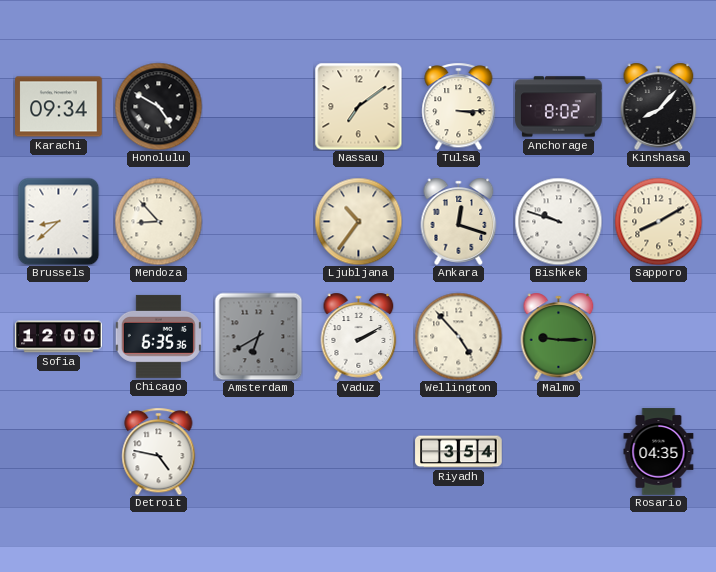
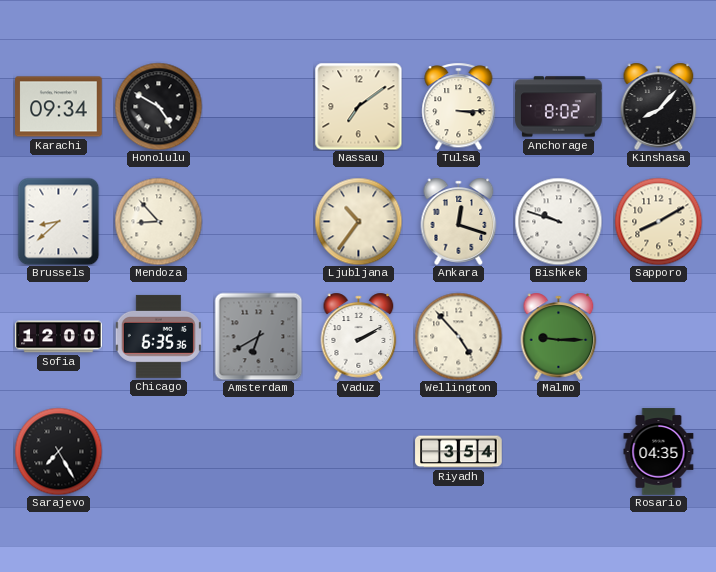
Sarajevo: none -> 7:25 (58, 451)
Detroit: 4:47 -> none (159, 451)
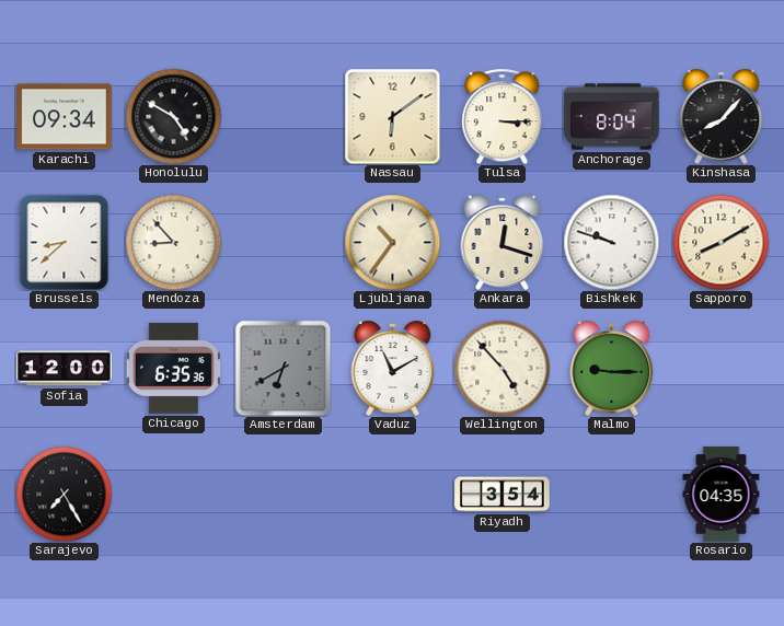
Nassau: 7:09 -> 6:09 (392, 116)
Anchorage: 8:02 -> 8:04 (612, 117)
Vaduz: 2:10 -> 11:10 (393, 368)
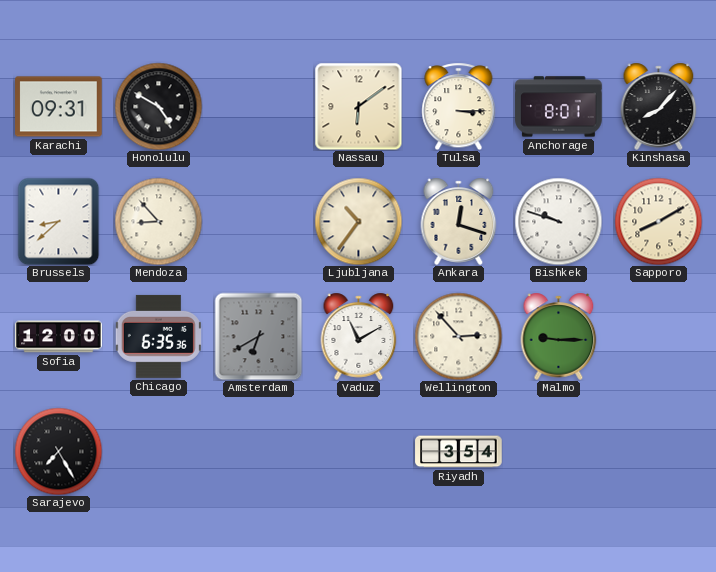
Karachi: 09:34 -> 09:31 (59, 107)
Anchorage: 8:04 -> 8:01 (559, 107)
Wellington: 4:53 -> 2:53 (458, 336)
Rosario: 04:35 -> none (722, 495)
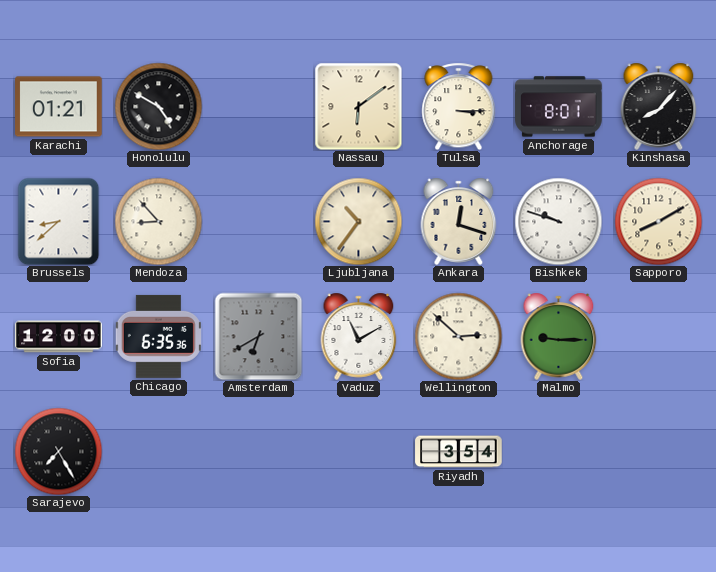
Karachi: 09:31 -> 01:21 (59, 107)
Wellington: 2:53 -> 2:52 (458, 336)
